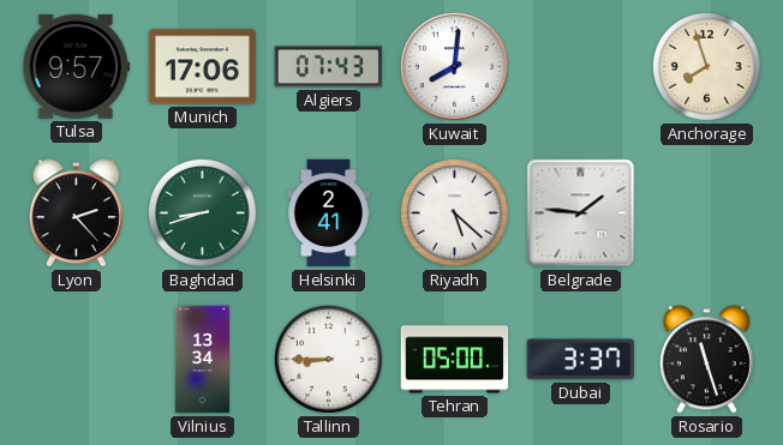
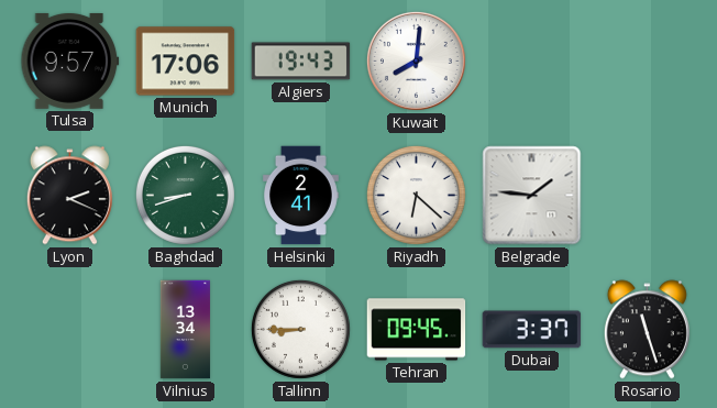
Algiers: 07:43 -> 19:43 (301, 62)
Anchorage: 7:57 -> none (706, 66)
Lyon: 2:23 -> 2:19 (69, 196)
Riyadh: 5:22 -> 6:22 (416, 195)
Tehran: 05:00 -> 09:45 (417, 330)
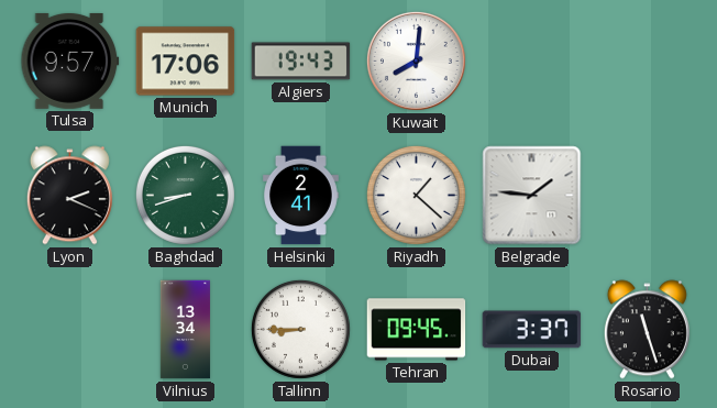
Riyadh: 6:22 -> 1:22 (416, 195)
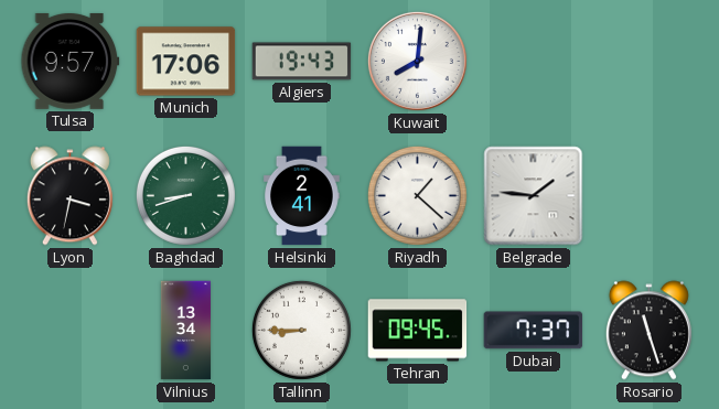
Lyon: 2:19 -> 3:32 (69, 196)
Dubai: 3:37 -> 7:37 (534, 331)
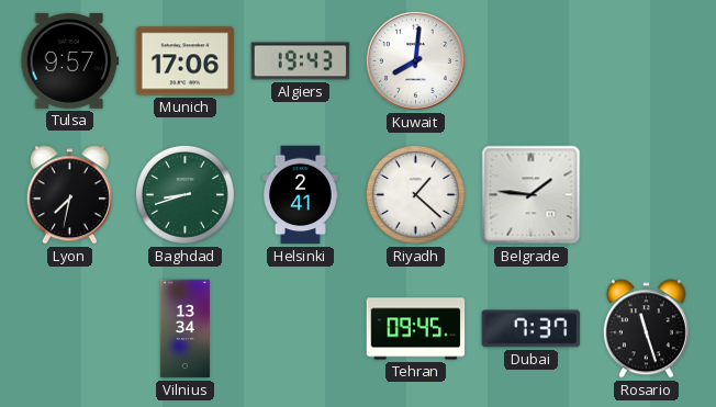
Lyon: 3:32 -> 7:32 (69, 195)
Tallinn: 8:45 -> none (301, 330)
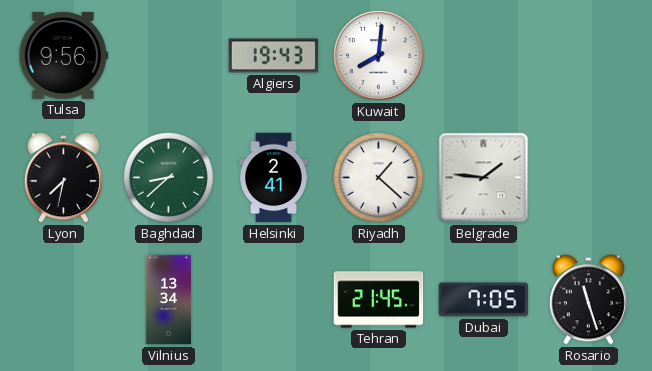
Tulsa: 9:57 -> 9:56 (64, 55)
Munich: 17:06 -> none (186, 61)
Baghdad: 8:42 -> 8:38 (168, 177)
Tehran: 09:45 -> 21:45 (379, 300)
Dubai: 7:37 -> 7:05 (484, 300)
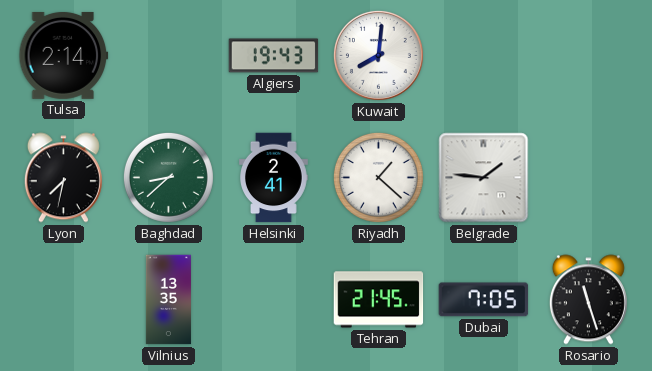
Tulsa: 9:56 -> 2:14 (64, 55)
Vilnius: 13:34 -> 13:35 (168, 300)
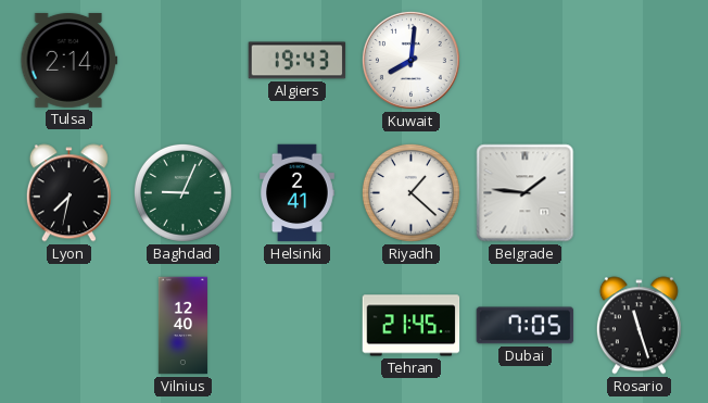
Baghdad: 8:38 -> 9:04 (182, 192)
Vilnius: 13:35 -> 12:40 (182, 326)
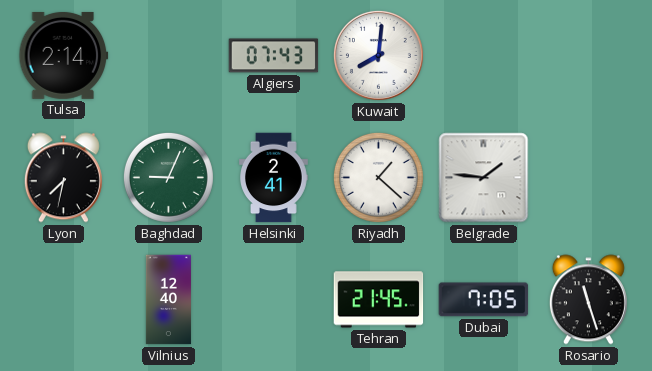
Algiers: 19:43 -> 07:43 (274, 56)
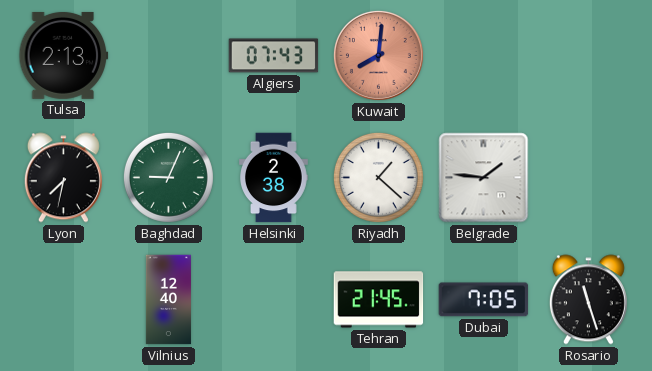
Tulsa: 2:14 -> 2:13 (64, 55)
Kuwait dial: white -> salmon (378, 55)
Helsinki: 2:41 -> 2:38 (274, 178)
